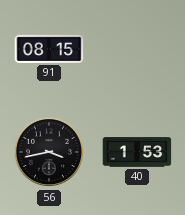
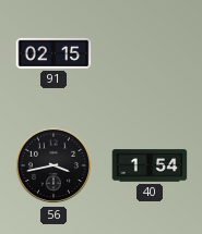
91: 08:15 -> 02:15 (54, 53)
40: 1:53 -> 1:54 (150, 165)
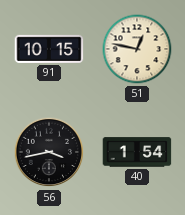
91: 02:15 -> 10:15 (49, 49)
51: none -> 12:47 (137, 49)
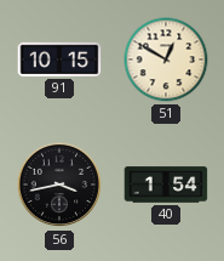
51: 12:47 -> 12:50 (166, 59)
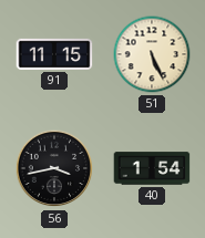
91: 10:15 -> 11:15 (54, 54)
51: 12:50 -> 5:26 (152, 54)
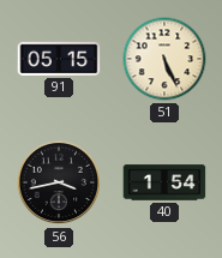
91: 11:15 -> 05:15 (59, 59)
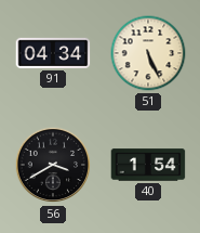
91: 05:15 -> 04:34 (53, 53)
56: 3:43 -> 3:40 (53, 165)
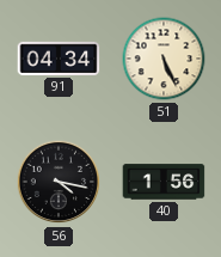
56: 3:40 -> 4:17 (59, 182)
40: 1:54 -> 1:56 (164, 182)
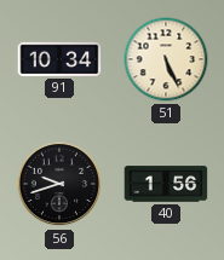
91: 04:34 -> 10:34 (59, 59)
56: 4:17 -> 9:42 (59, 184)
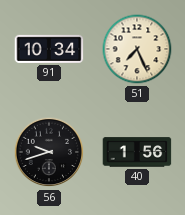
51: 5:26 -> 7:26 (137, 49)
